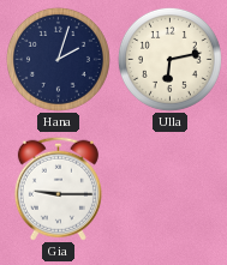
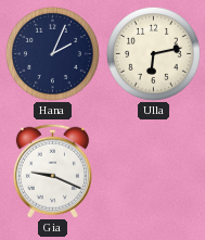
Hana: 2:03 -> 2:04 (52, 53)
Gia: 9:15 -> 9:19 (52, 170)
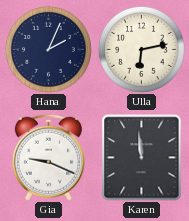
Karen: none -> 11:59 (142, 158)
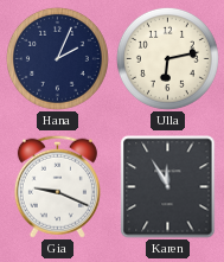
Karen: 11:59 -> 11:55 (168, 187)
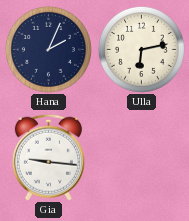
Gia: 9:19 -> 9:16 (48, 157)
Karen: 11:55 -> none (168, 187)
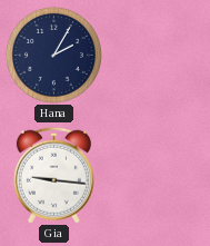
Hana: 2:04 -> 2:05 (53, 55)
Ulla: 6:13 -> none (141, 49)
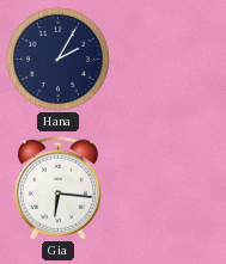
Gia: 9:16 -> 6:16 (57, 188)
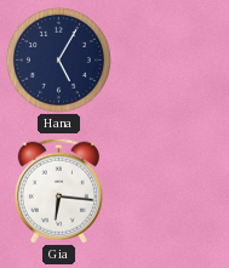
Hana: 2:05 -> 5:05 (58, 59)
